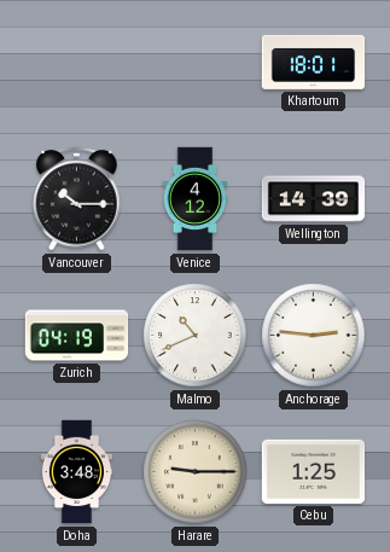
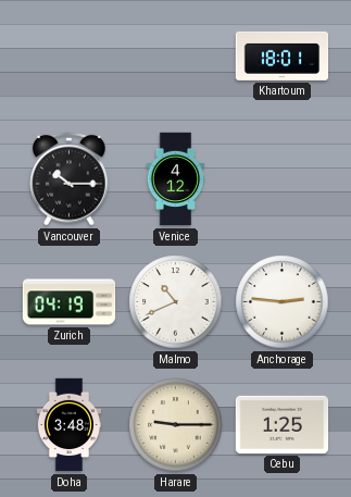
Wellington: 14:39 -> none (314, 199)
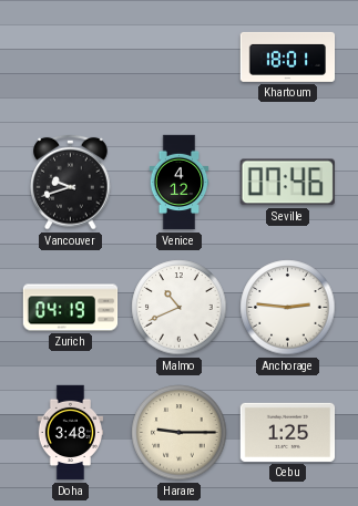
Vancouver: 10:15 -> 9:42 (71, 182)
Seville: none -> 07:46 (287, 183)
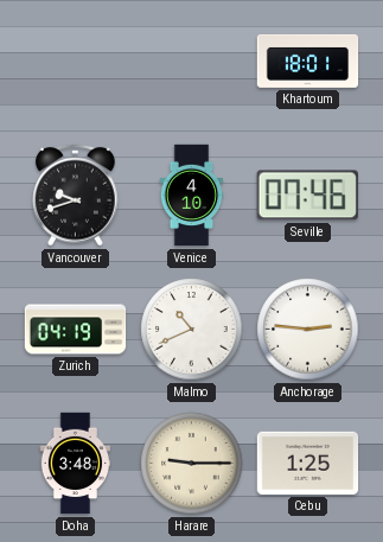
Venice: 4:12 -> 4:10 (192, 196)
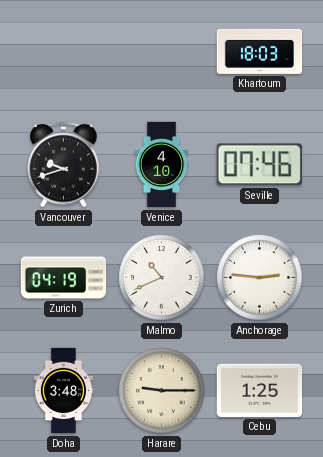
Khartoum: 18:01 -> 18:03 (260, 51)
